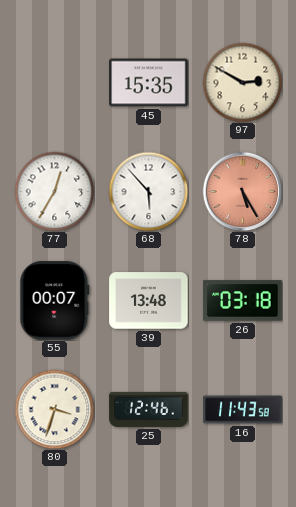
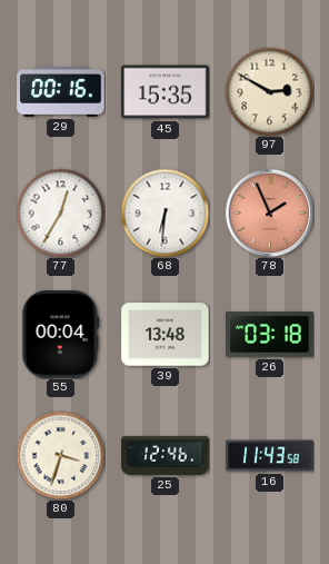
29: none -> 00:16 (61, 91)
68: 5:53 -> 6:31 (164, 212)
78: 5:25 -> 1:56 (269, 212)
55: 00:07 -> 00:04 (61, 335)
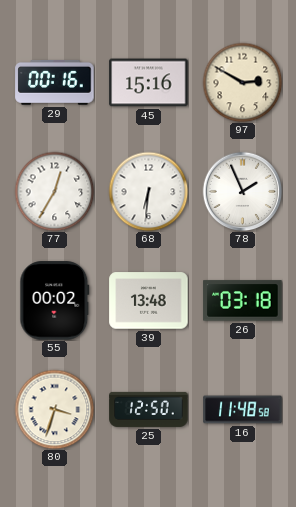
45: 15:35 -> 15:16 (149, 83)
78 dial: salmon -> white (242, 191)
55: 00:04 -> 00:02 (55, 301)
25: 12:46 -> 12:50 (149, 409)
16: 11:43 -> 11:48 (243, 410)
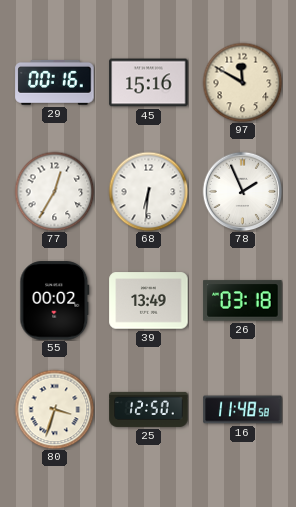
97: 2:50 -> 11:50 (242, 82)
39: 13:48 -> 13:49 (149, 301)
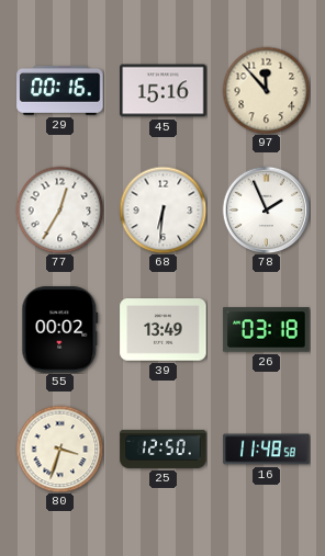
97: 11:50 -> 11:53 (266, 90)
